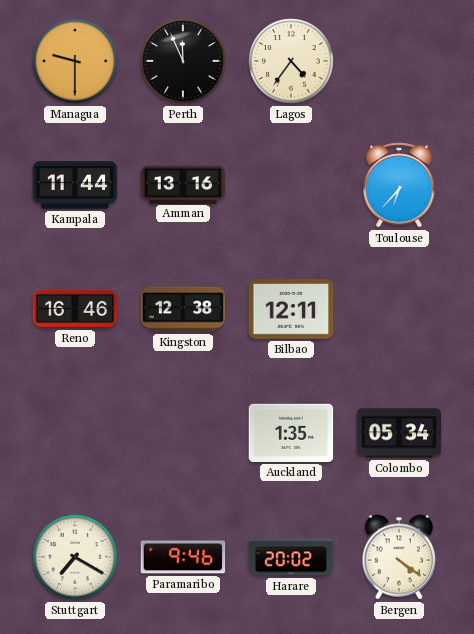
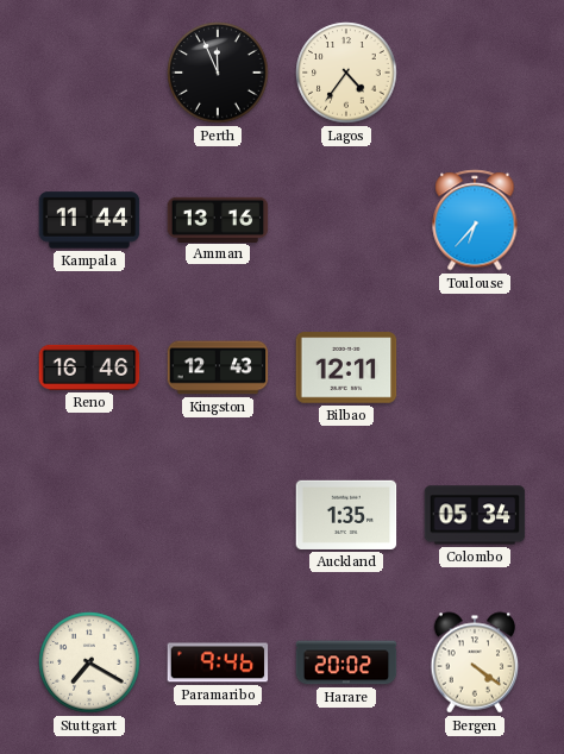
Managua: 9:30 -> none (75, 61)
Kingston: 12:38 -> 12:43 (218, 367)
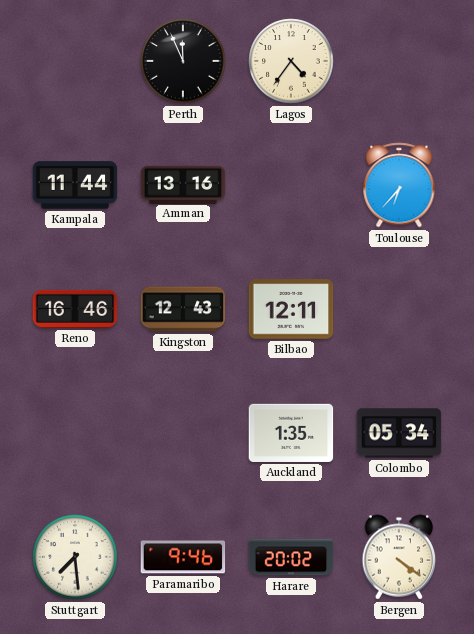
Stuttgart: 7:20 -> 7:29 (75, 557)
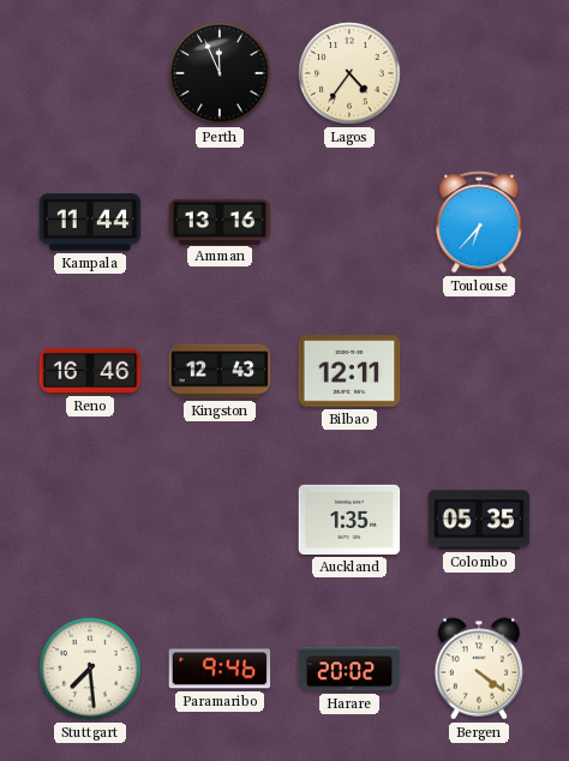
Colombo: 05:34 -> 05:35 (479, 520)
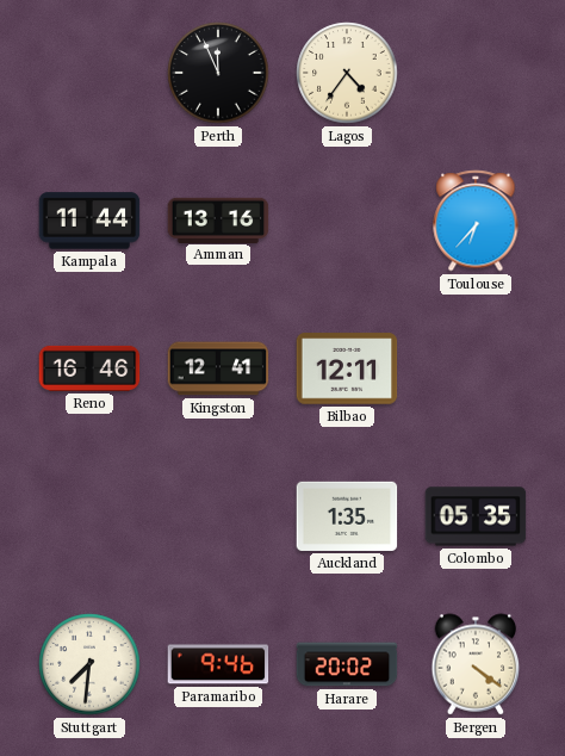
Kingston: 12:43 -> 12:41 (218, 368)
Stuttgart: 7:29 -> 7:31 (89, 664)
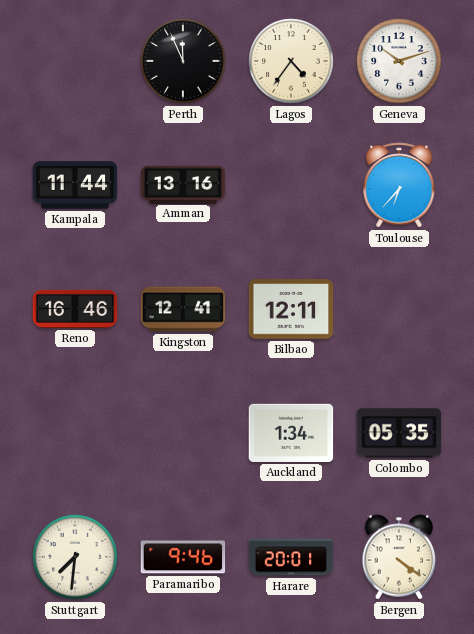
Geneva: none -> 10:12 (399, 61)
Auckland: 1:35 -> 1:34 (291, 433)
Harare: 20:02 -> 20:01 (291, 557)
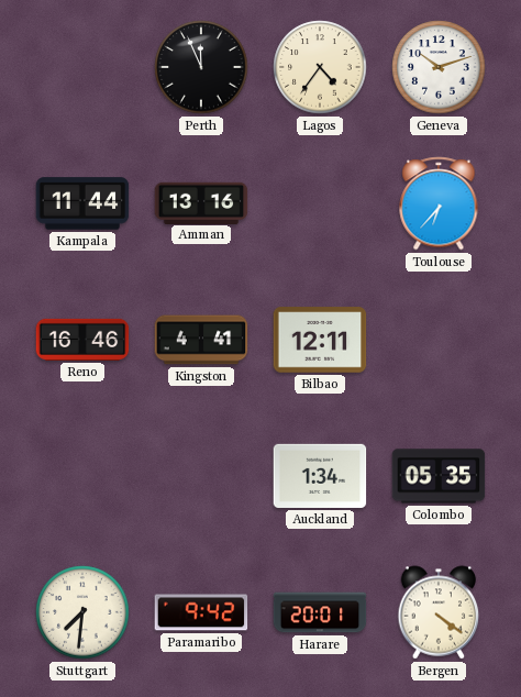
Kingston: 12:41 -> 4:41 (201, 340)
Paramaribo: 9:46 -> 9:42 (201, 612)
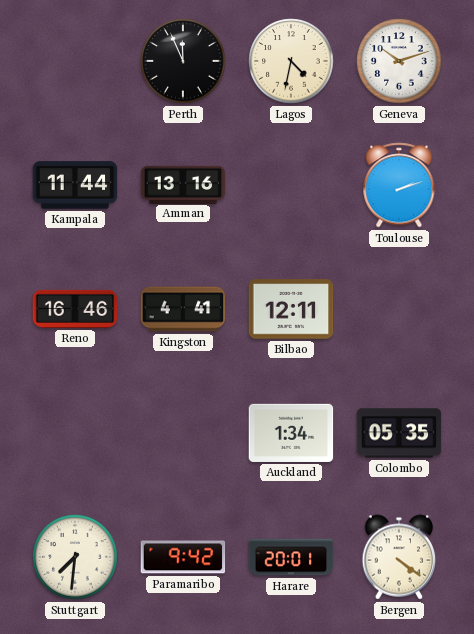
Lagos: 4:36 -> 4:32 (291, 61)
Toulouse: 6:37 -> 2:12 (399, 185)
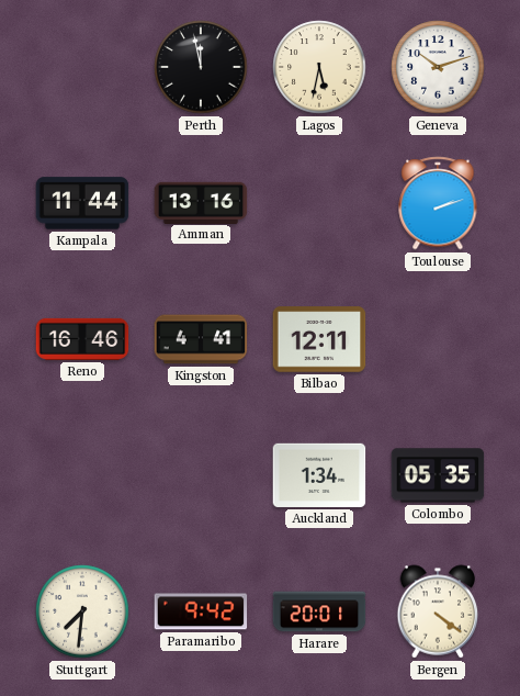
Perth: 11:56 -> 11:58 (201, 67)
Lagos: 4:32 -> 5:32 (319, 67)
